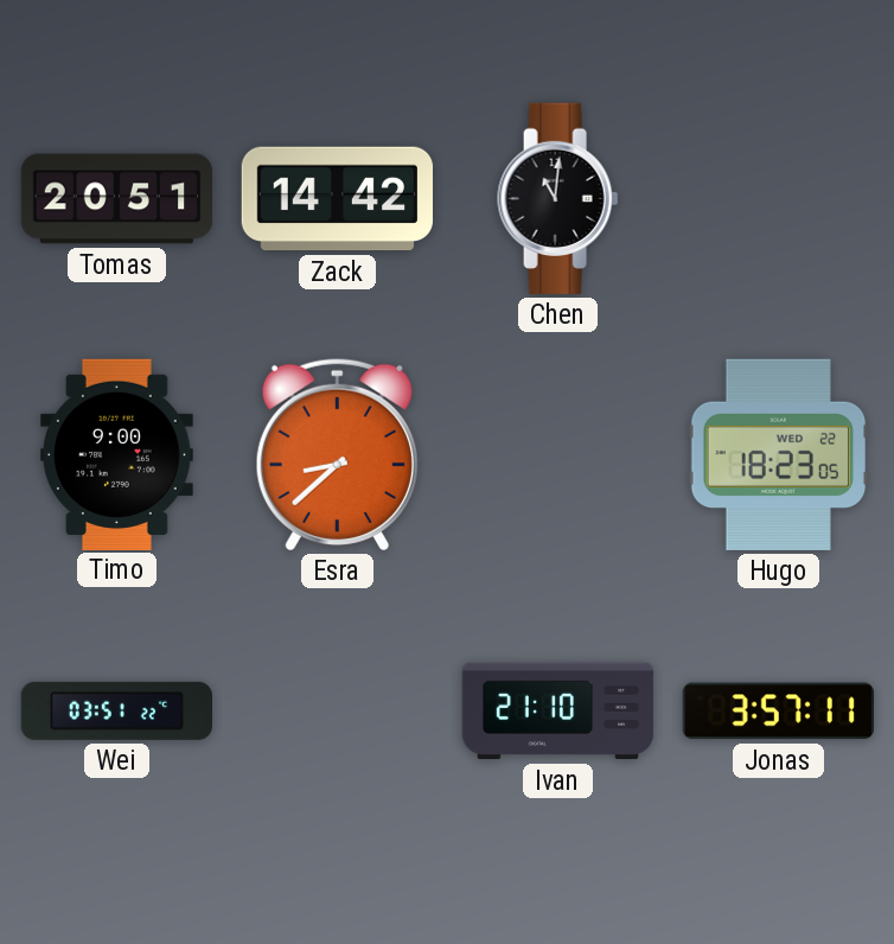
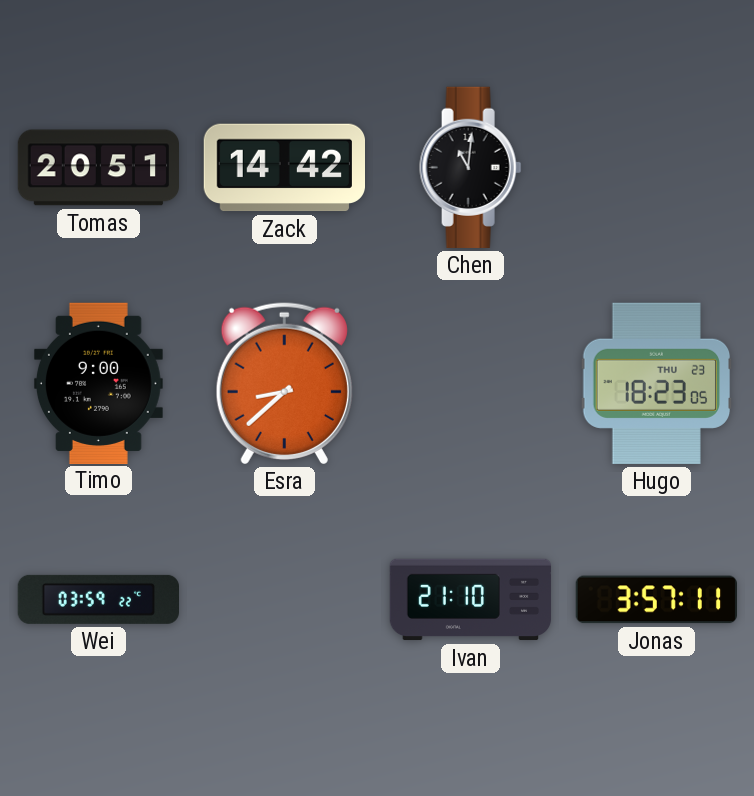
Hugo date: WED 22 -> THU 23 (657, 383)
Wei: 03:51 -> 03:59 (98, 599)
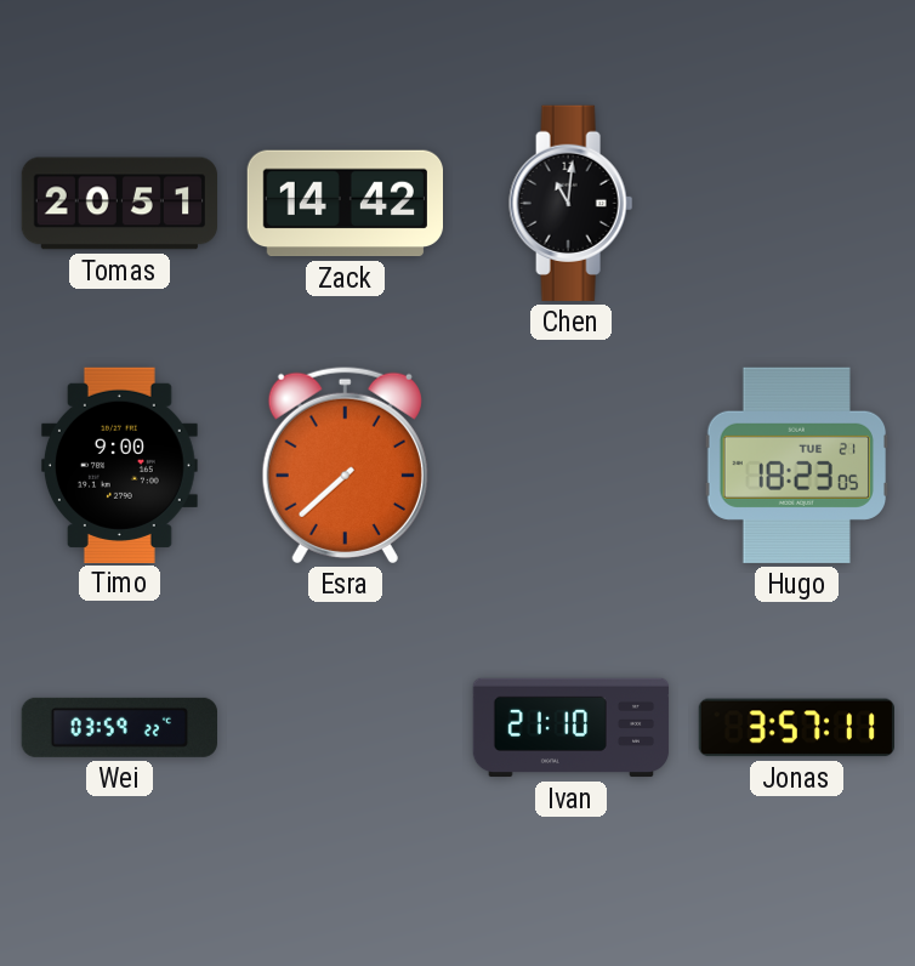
Esra: 8:38 -> 7:38 (345, 465)
Hugo date: THU 23 -> TUE 21 (797, 465)
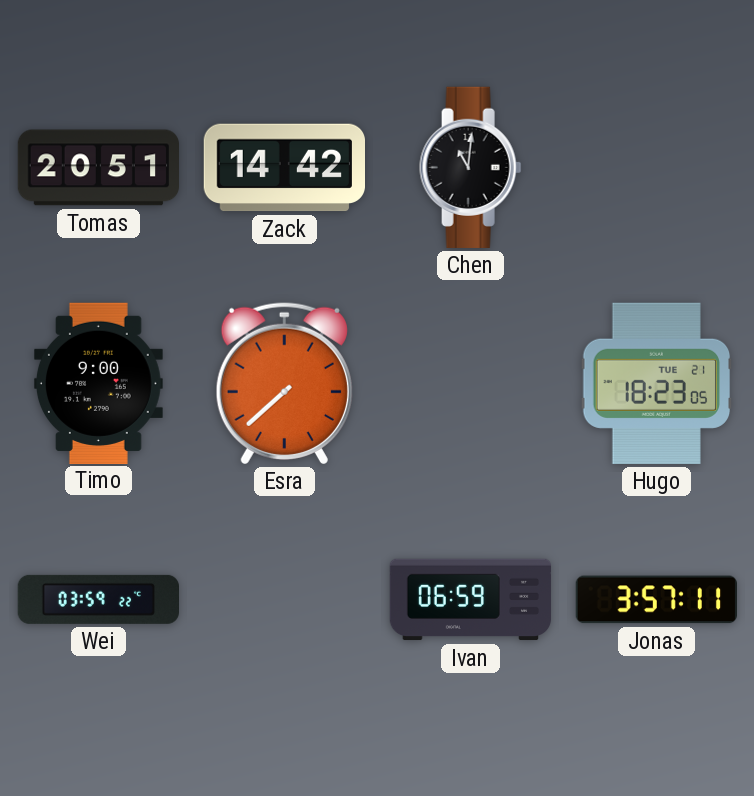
Ivan: 21:10 -> 06:59 (471, 600)
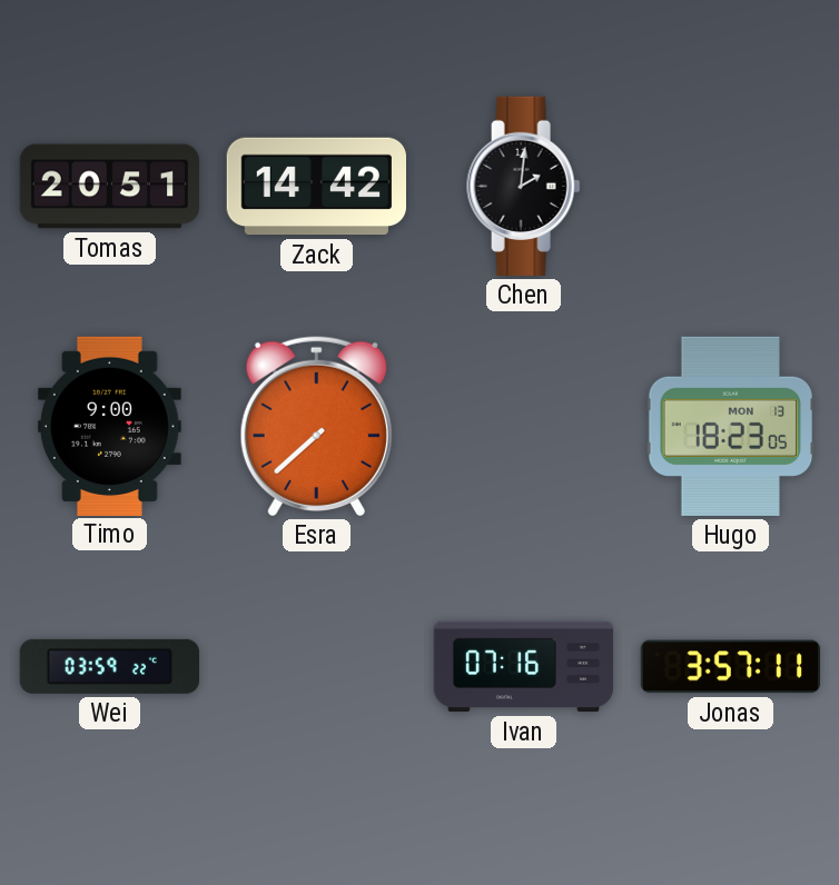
Chen: 11:01 -> 2:01 (524, 186)
Hugo date: TUE 21 -> MON 13 (731, 426)
Ivan: 06:59 -> 07:16 (524, 667)
